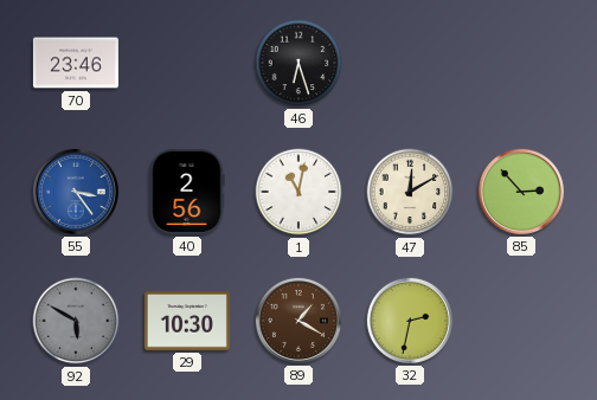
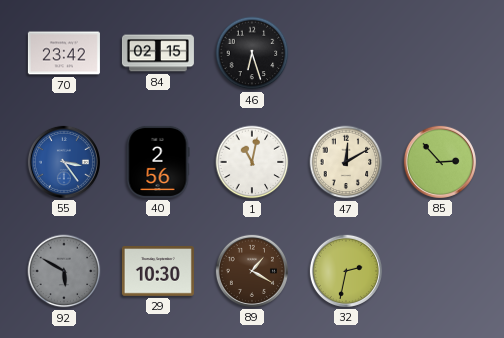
70: 23:46 -> 23:42 (64, 53)
84: none -> 02:15 (158, 53)
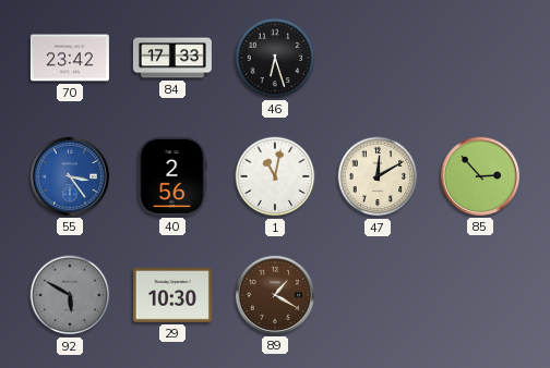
84: 02:15 -> 17:33 (172, 58)
32: 2:32 -> none (346, 271)
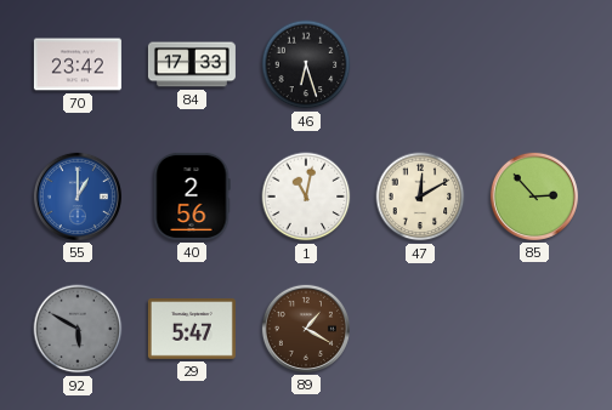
55: 3:24 -> 1:00 (78, 197)
29: 10:30 -> 5:47 (192, 330)
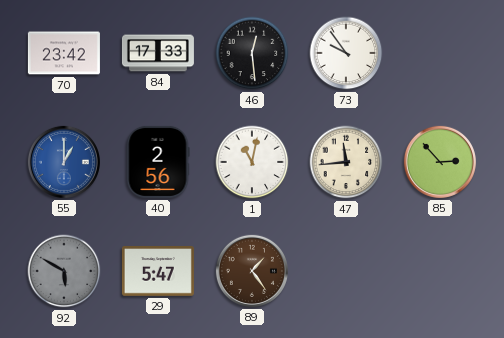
46: 6:27 -> 12:29 (252, 53)
73: none -> 9:54 (346, 53)
47: 12:10 -> 11:44 (346, 162)
89: 1:20 -> 1:24 (252, 271)
